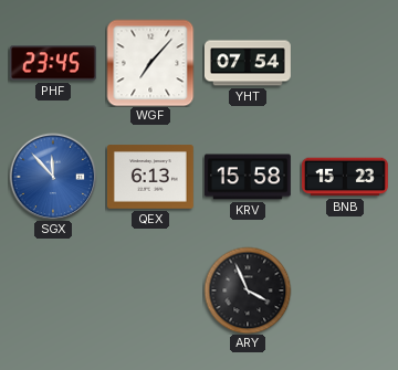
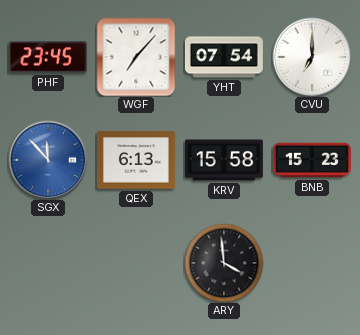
CVU: none -> 7:00 (312, 57)
ARY: 3:56 -> 3:59 (224, 263)
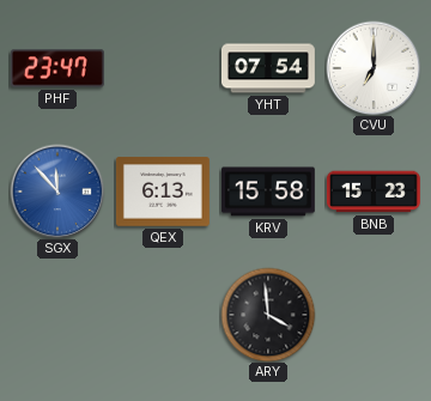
PHF: 23:45 -> 23:47 (57, 68)
WGF: 7:07 -> none (136, 57)
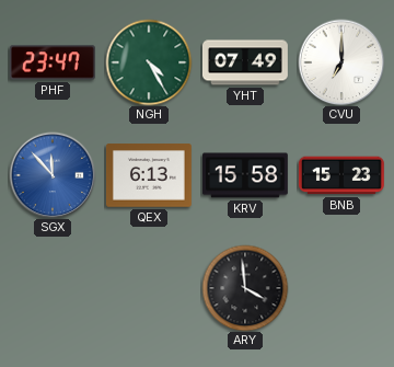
NGH: none -> 4:25 (149, 62)
YHT: 07:54 -> 07:49 (245, 62)
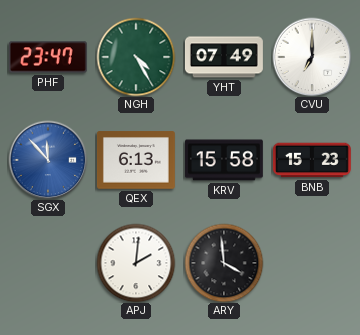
APJ: none -> 2:01 (136, 263)
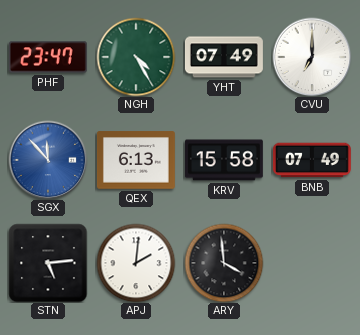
BNB: 15:23 -> 07:49 (312, 160)
STN: none -> 5:14 (48, 263)
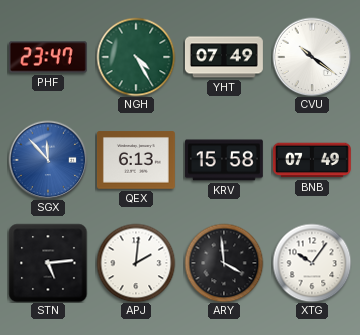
CVU: 7:00 -> 10:21 (312, 57)
XTG: none -> 10:06 (312, 263)
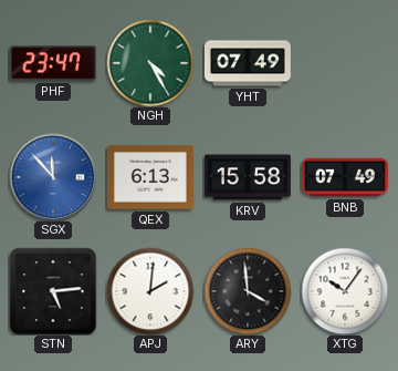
CVU: 10:21 -> none (312, 57)
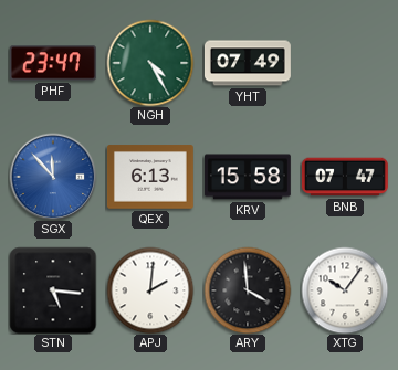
BNB: 07:49 -> 07:47 (345, 177)
STN: 5:14 -> 5:16 (53, 290)
